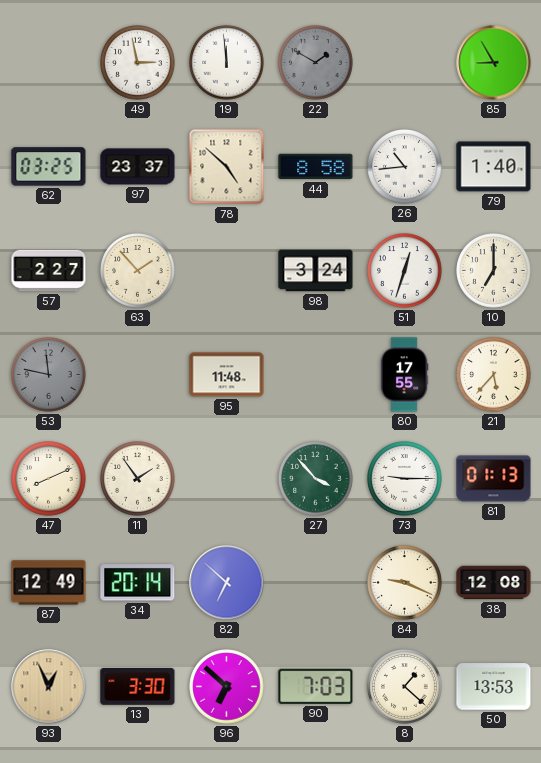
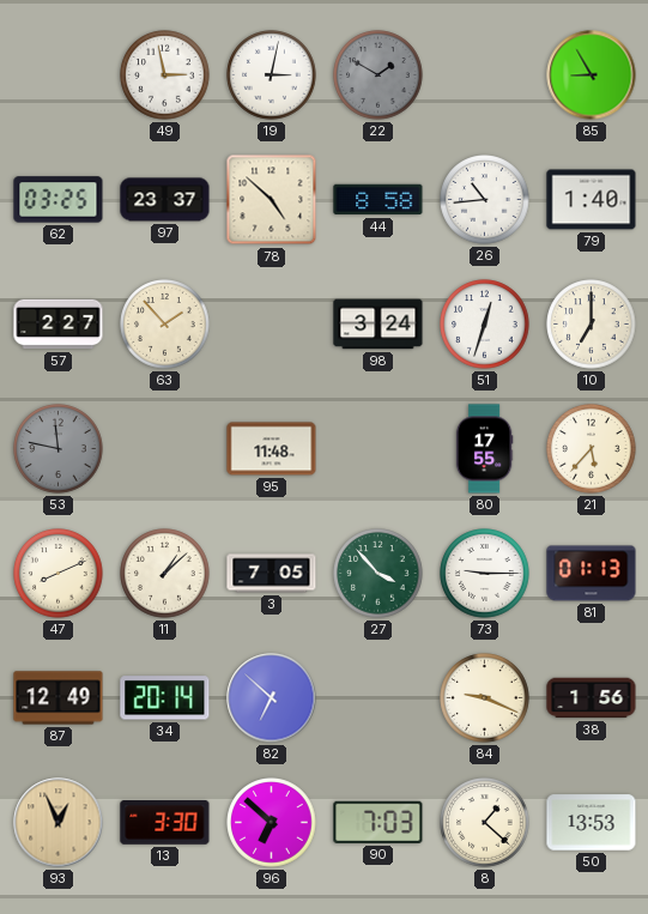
19: 11:59 -> 3:02 (272, 75)
11: 1:54 -> 1:08 (165, 574)
3: none -> 7:05 (272, 574)
38: 12:08 -> 1:56 (592, 698)
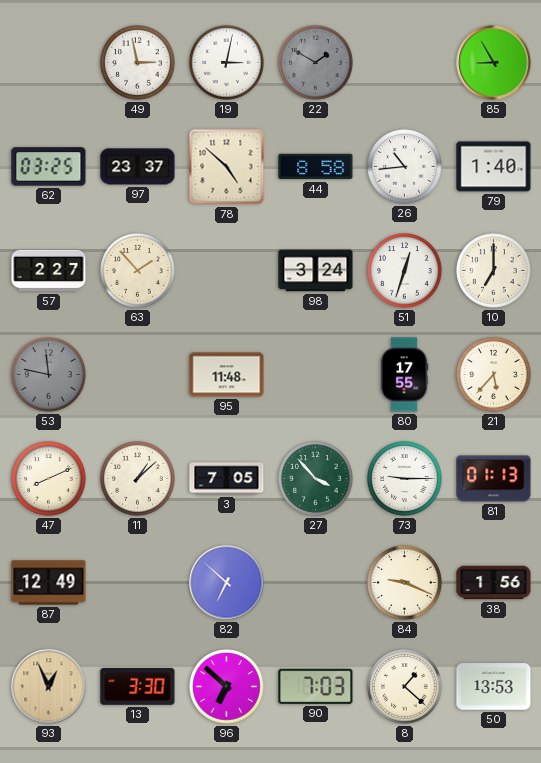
34: 20:14 -> none (165, 698)
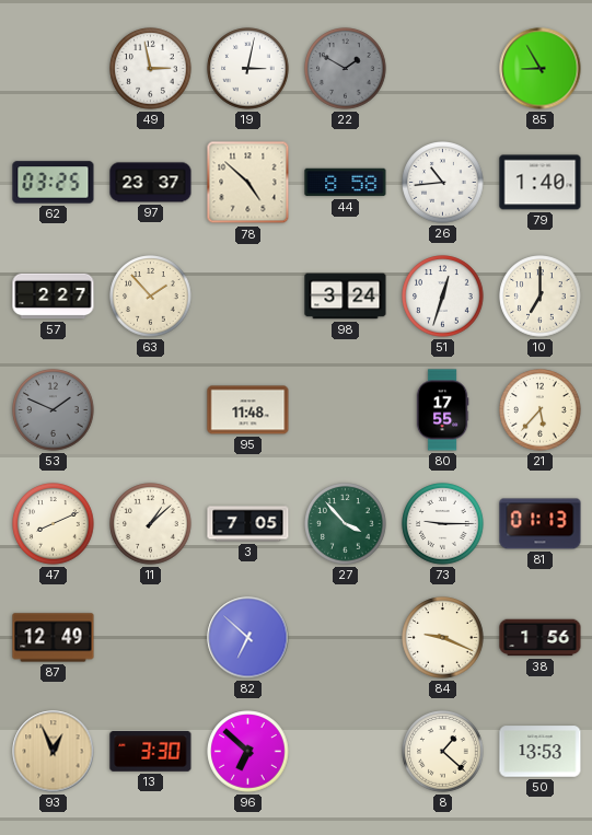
53: 11:47 -> 1:49 (54, 410)
90: 7:03 -> none (316, 686)
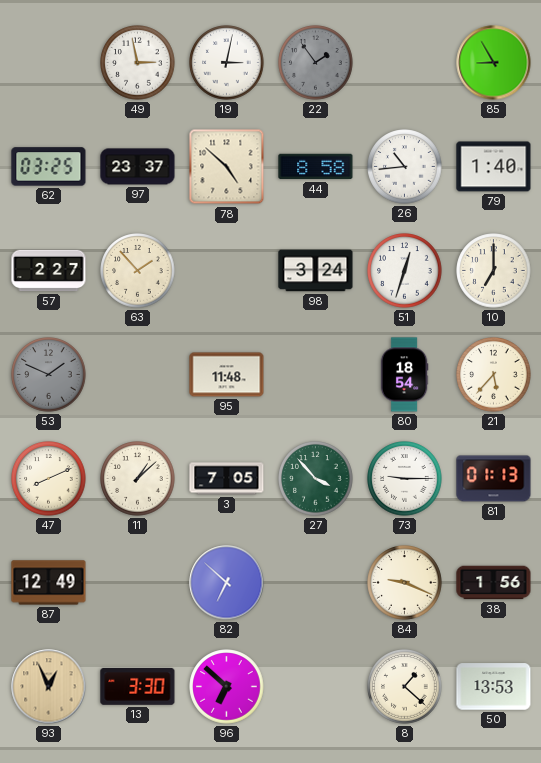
22: 1:50 -> 1:54 (316, 63)
80: 17:55 -> 18:54 (404, 375)
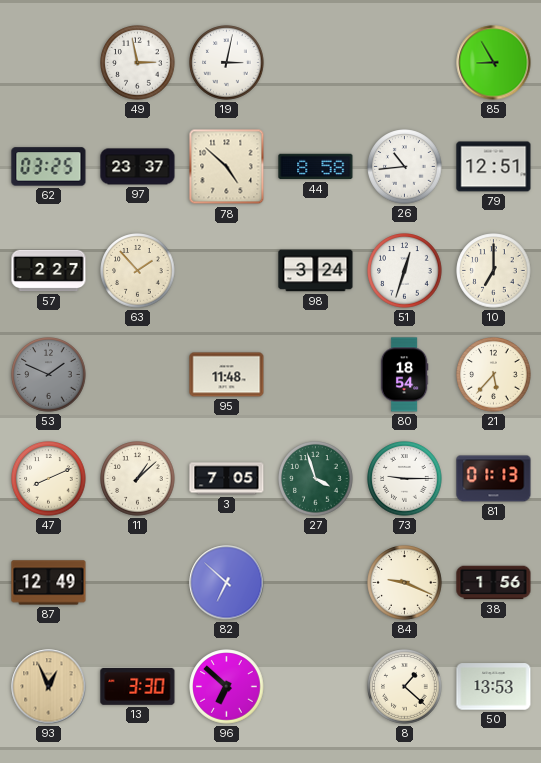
22: 1:54 -> none (316, 63)
79: 1:40 -> 12:51 (494, 167)
27: 3:53 -> 3:57 (316, 479)
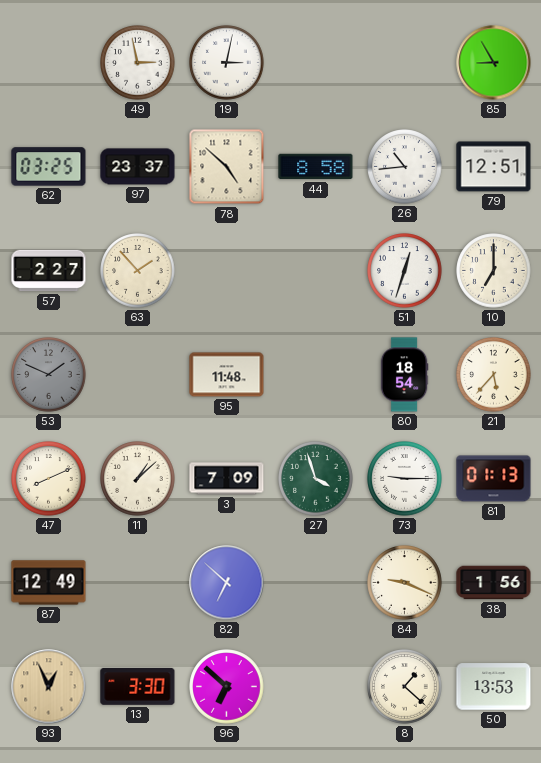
98: 3:24 -> none (316, 271)
3: 7:05 -> 7:09 (227, 479)
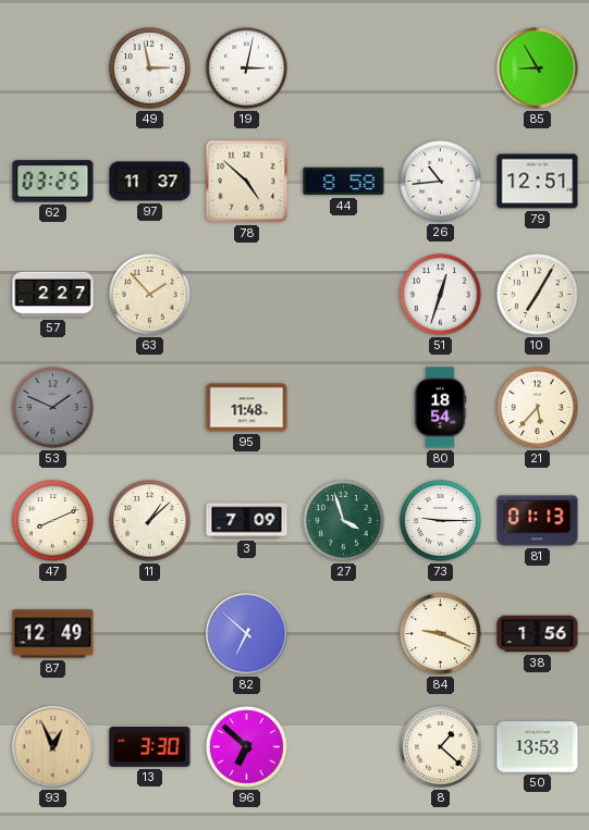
97: 23:37 -> 11:37 (150, 182)
10: 7:00 -> 7:05 (538, 295)
